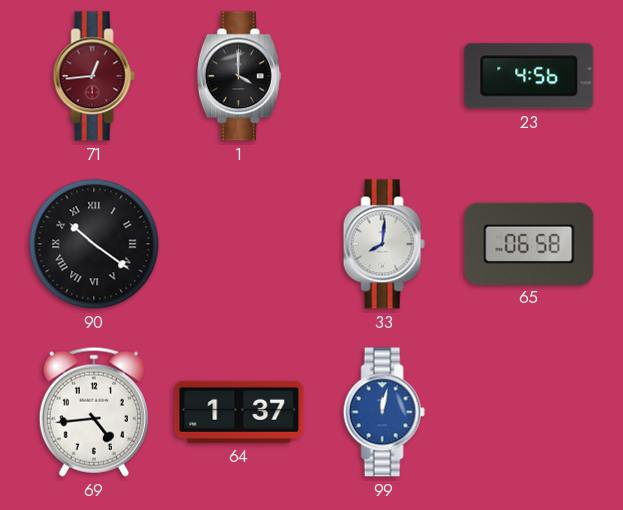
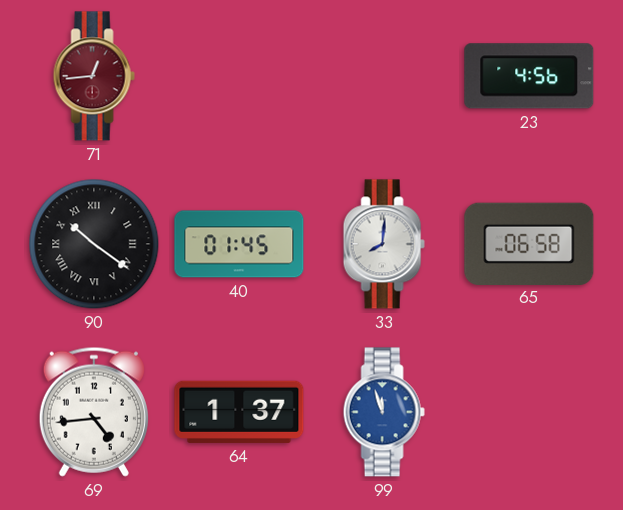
1: 4:00 -> none (239, 76)
40: none -> 01:45 (239, 244)
99: 12:02 -> 11:57 (384, 412)
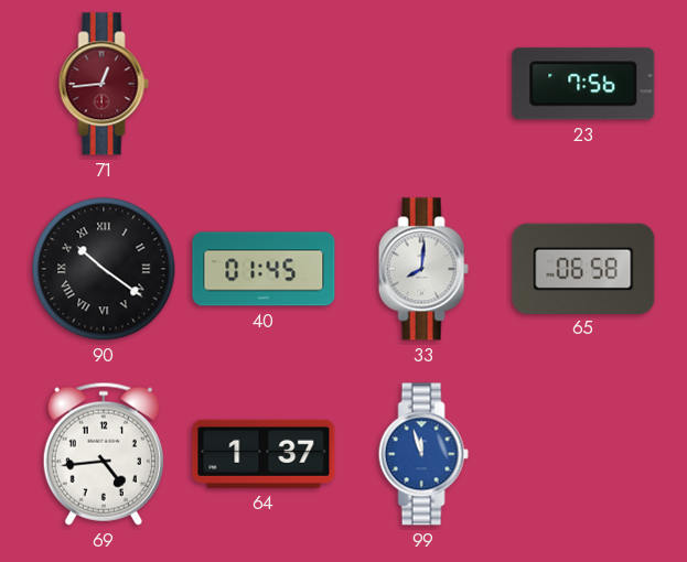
23: 4:56 -> 7:56 (583, 84)
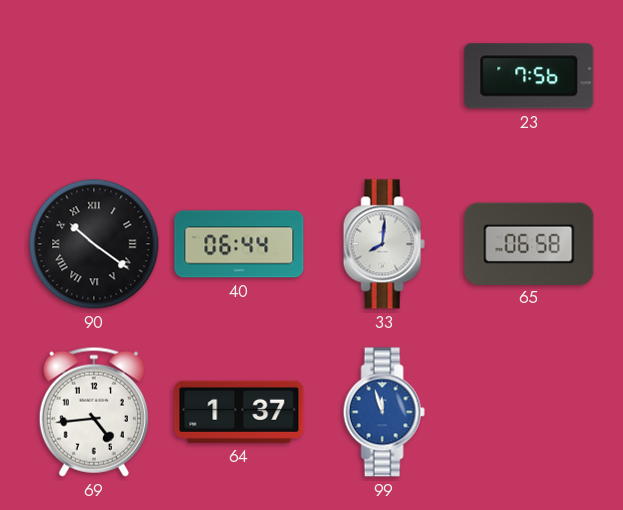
71: 12:44 -> none (104, 84)
40: 01:45 -> 06:44 (239, 244)
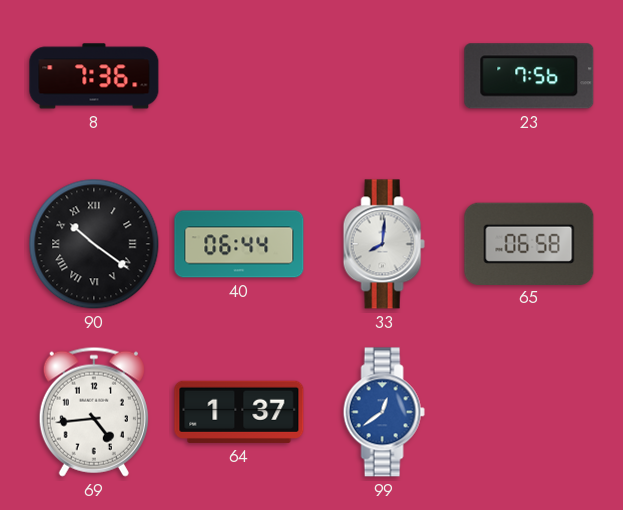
8: none -> 7:36 (94, 76)
99: 11:57 -> 12:39 (384, 412)
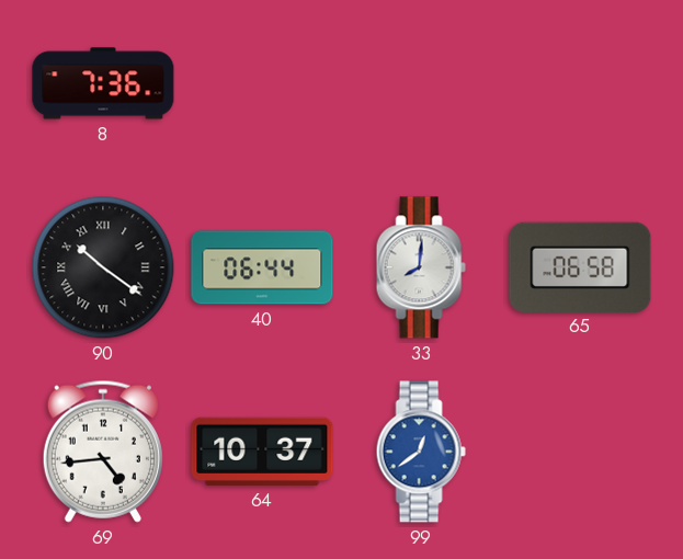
23: 7:56 -> none (529, 76)
64: 1:37 -> 10:37 (262, 452)
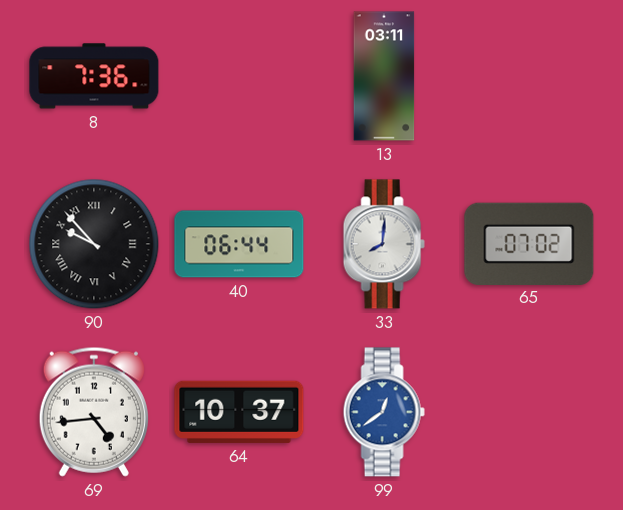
13: none -> 03:11 (384, 76)
90: 10:21 -> 9:53 (94, 244)
65: 06:58 -> 07:02 (529, 243)
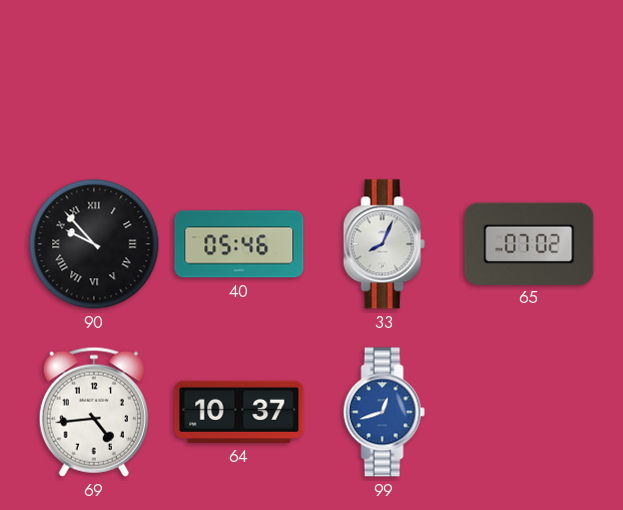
8: 7:36 -> none (94, 76)
13: 03:11 -> none (384, 76)
40: 06:44 -> 05:46 (239, 244)
33: 8:01 -> 8:04 (384, 244)
99: 12:39 -> 12:42 (384, 412)
